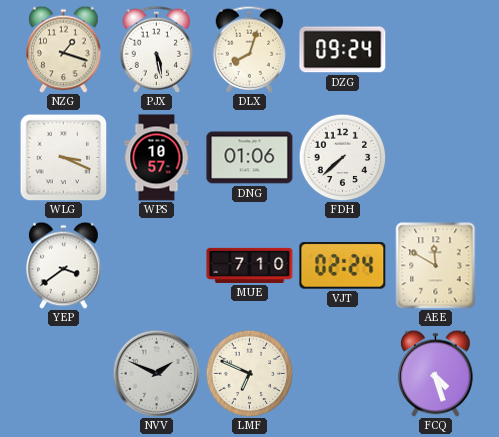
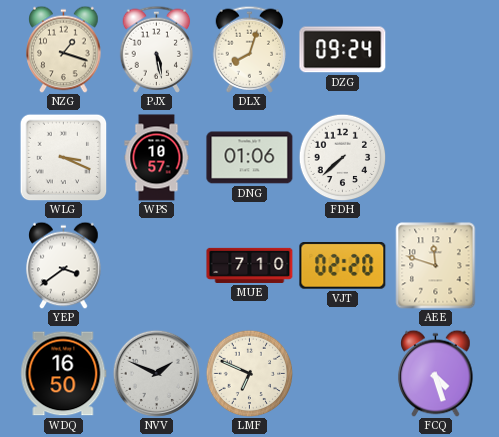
VJT: 02:24 -> 02:20 (343, 266)
AEE: 11:50 -> 11:48 (436, 266)
WDQ: none -> 16:50 (64, 374)
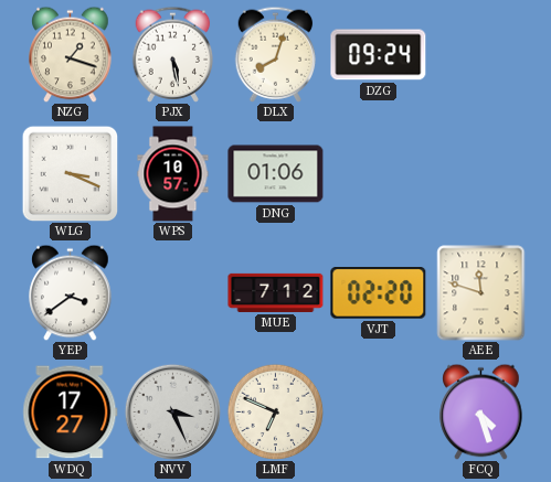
FDH: 7:38 -> none (342, 157)
MUE: 7:10 -> 7:12 (276, 292)
WDQ: 16:50 -> 17:27 (71, 413)
NVV: 1:49 -> 3:26 (172, 411)
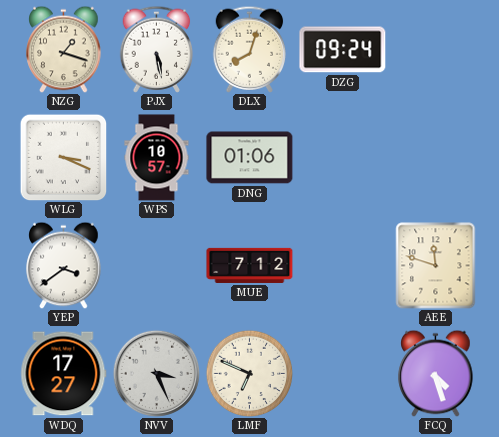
VJT: 02:20 -> none (379, 293)
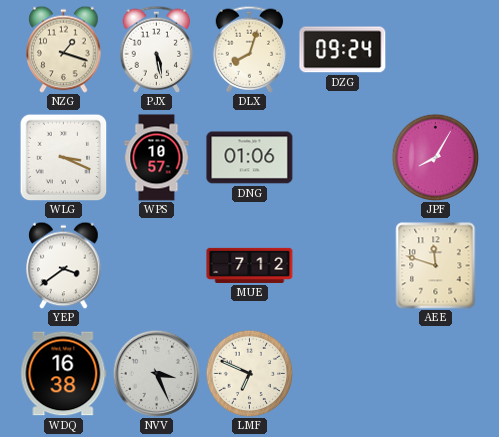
JPF: none -> 8:05 (435, 157)
WDQ: 17:27 -> 16:38 (64, 374)
FCQ: 4:27 -> none (436, 373)
